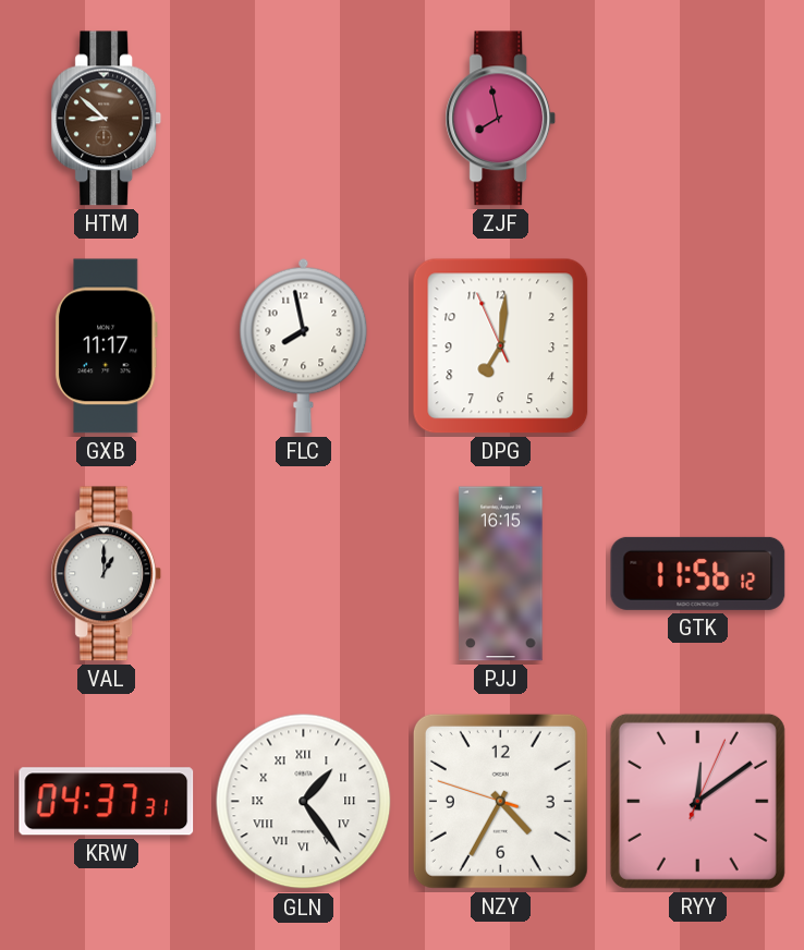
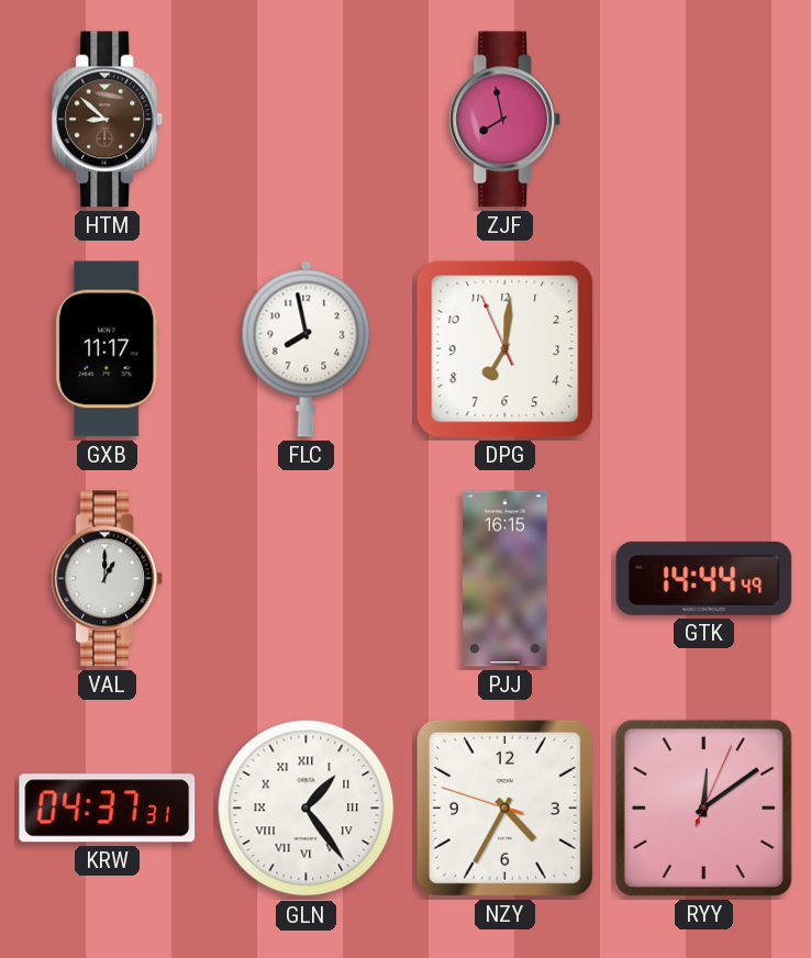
GTK: 11:56 -> 14:44 (704, 578)
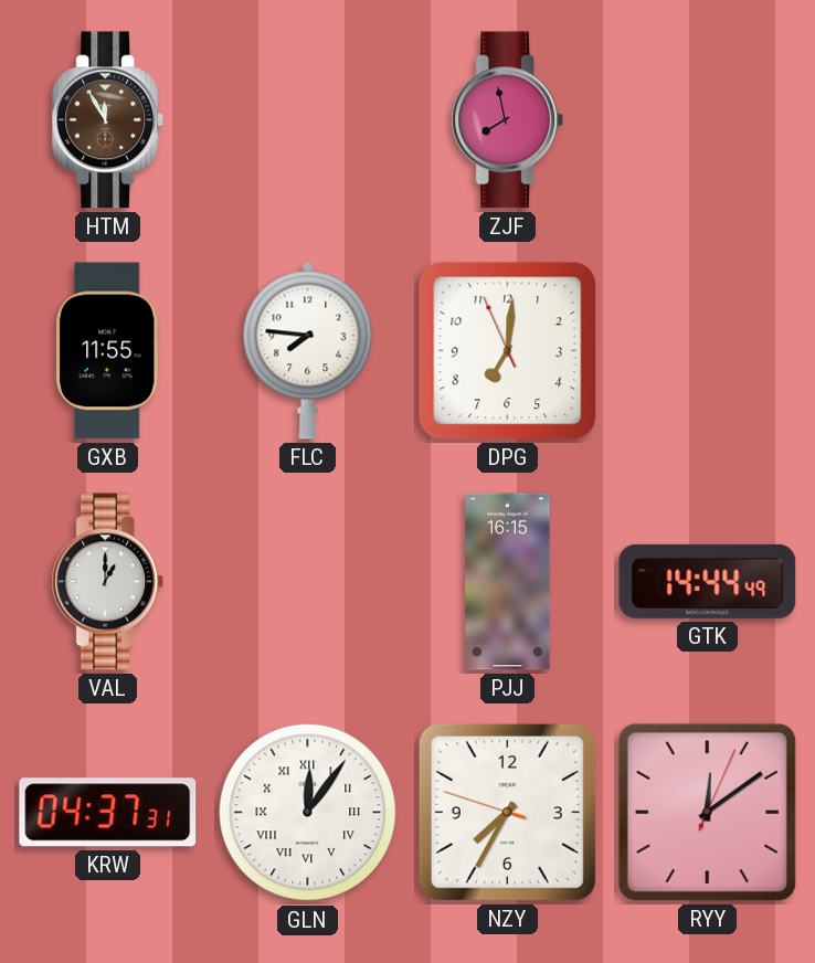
HTM: 8:52 -> 11:55 (108, 120)
GXB: 11:17 -> 11:55 (107, 351)
FLC: 7:58 -> 7:46 (308, 350)
GLN: 1:24 -> 12:06 (308, 813)
NZY: 4:34 -> 7:34 (507, 812)
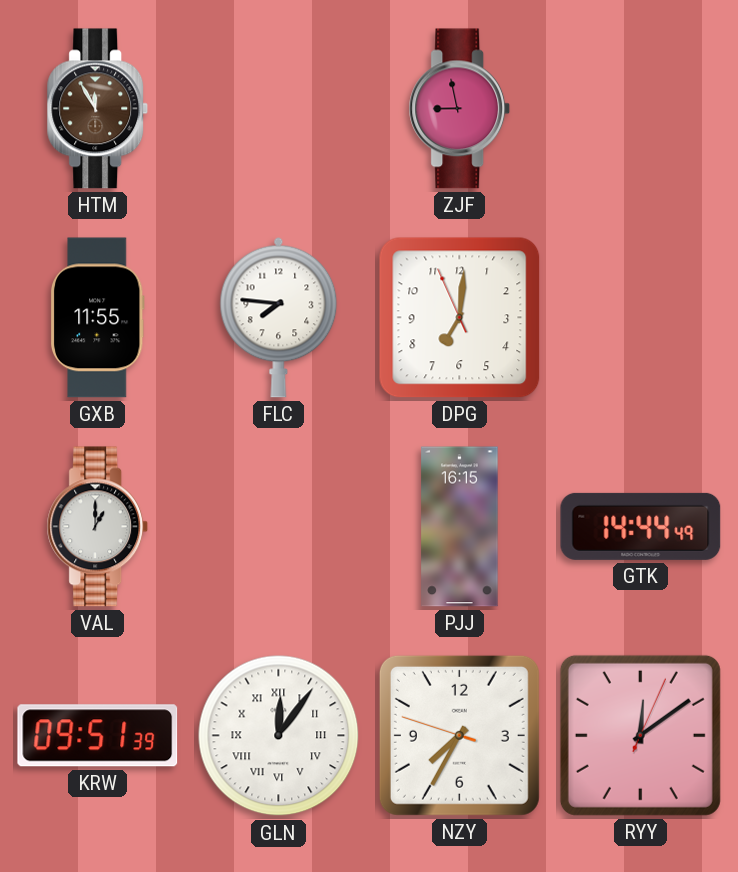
ZJF: 7:58 -> 8:58 (460, 109)
KRW: 04:37 -> 09:51 (98, 736)
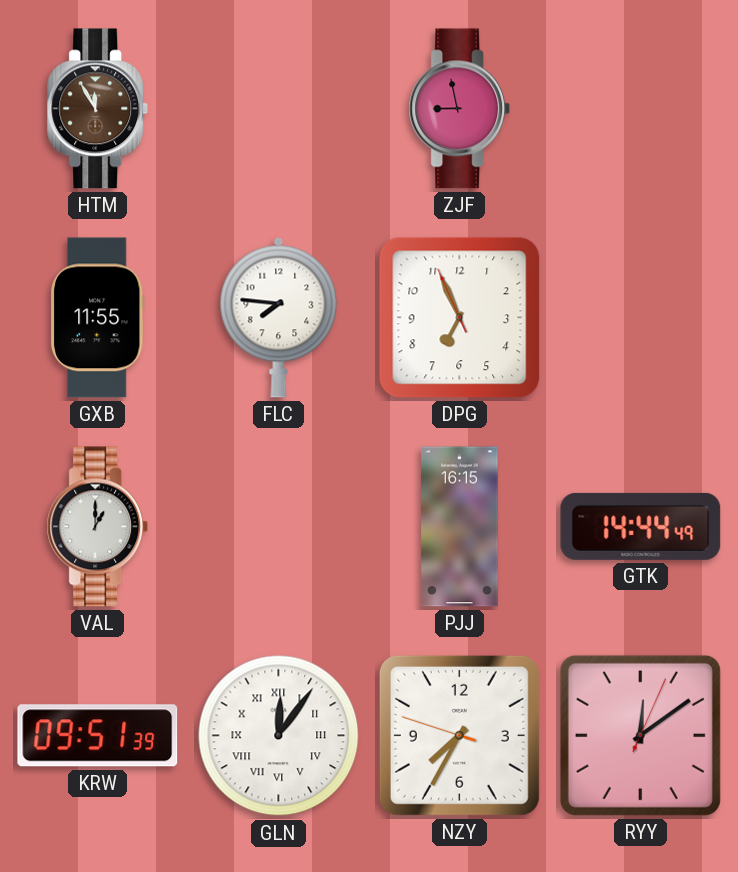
DPG: 7:00 -> 6:55 (460, 318)
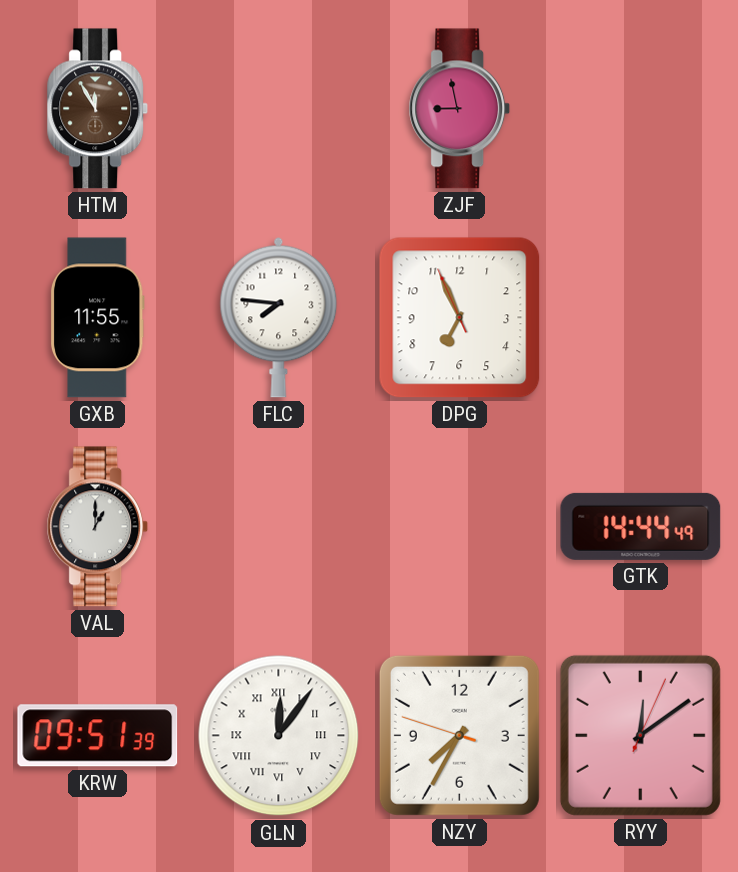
PJJ: 16:15 -> none (460, 527)
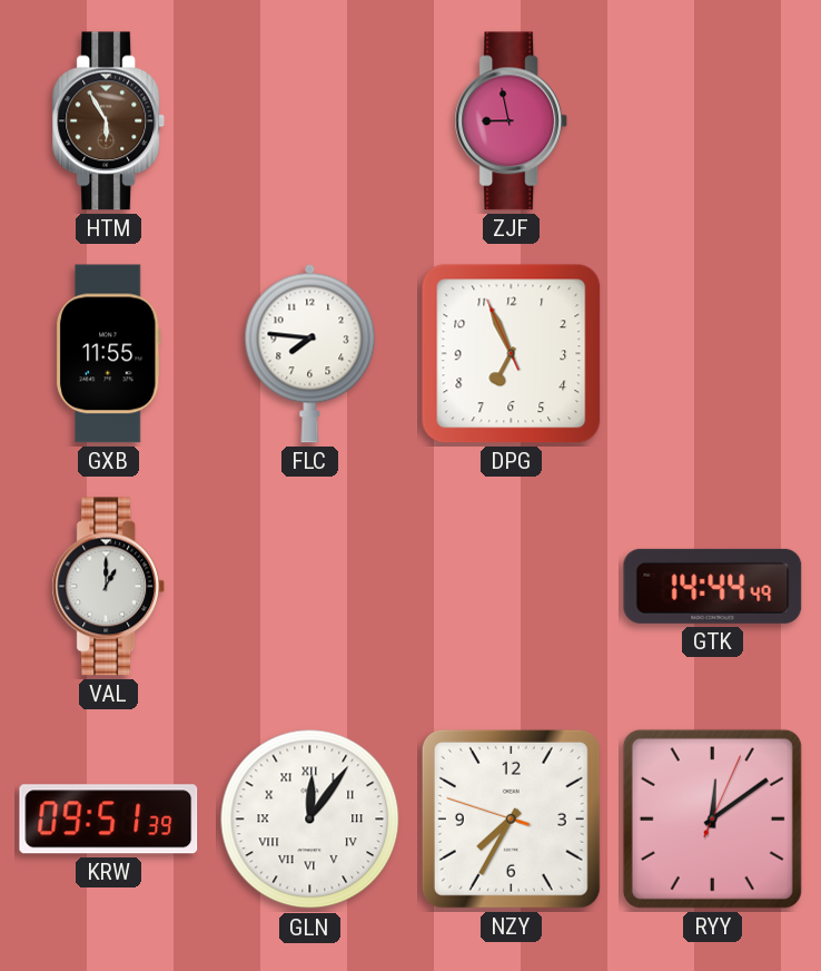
HTM: 11:55 -> 5:55 (109, 121)
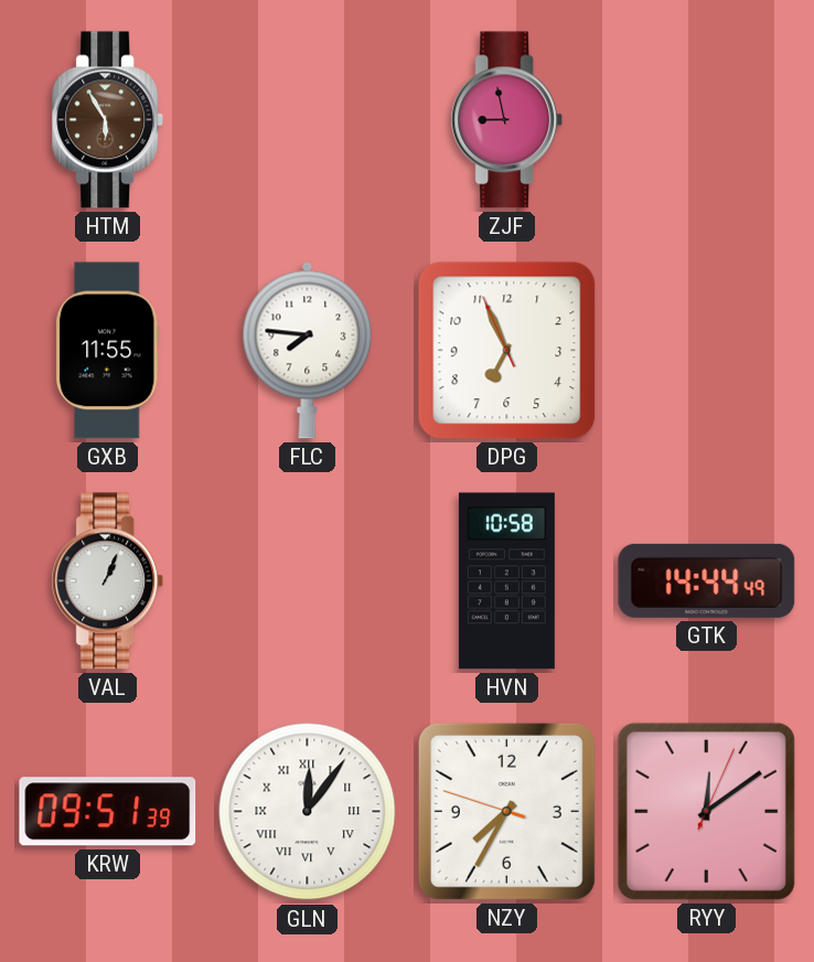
VAL: 1:00 -> 1:04 (108, 581)
HVN: none -> 10:58 (506, 581)
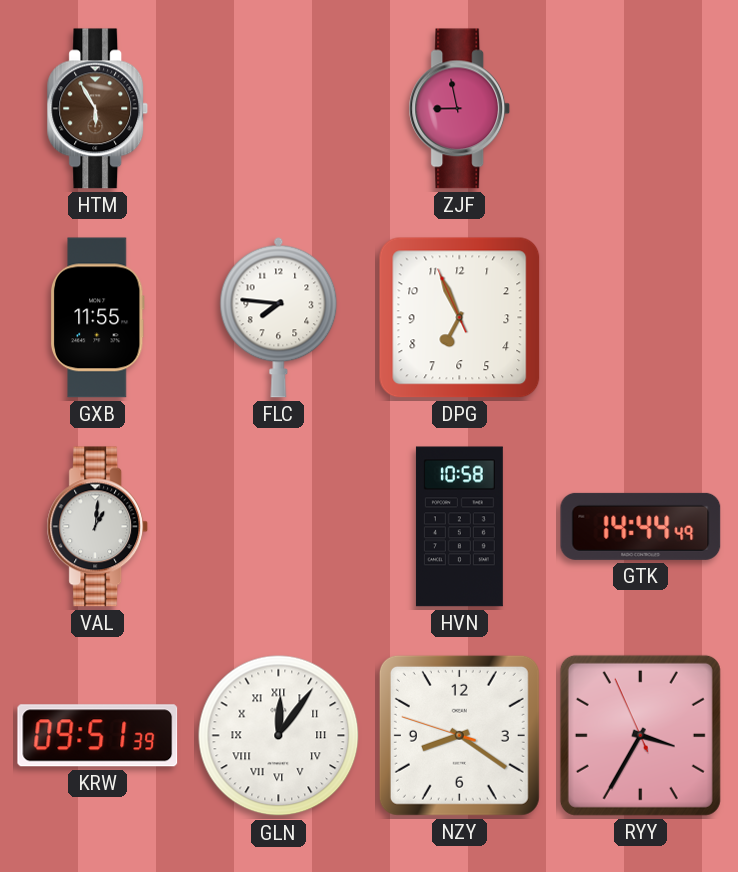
VAL: 1:04 -> 1:01 (98, 527)
NZY: 7:34 -> 8:20 (459, 735)
RYY: 12:09 -> 3:34 (640, 735)
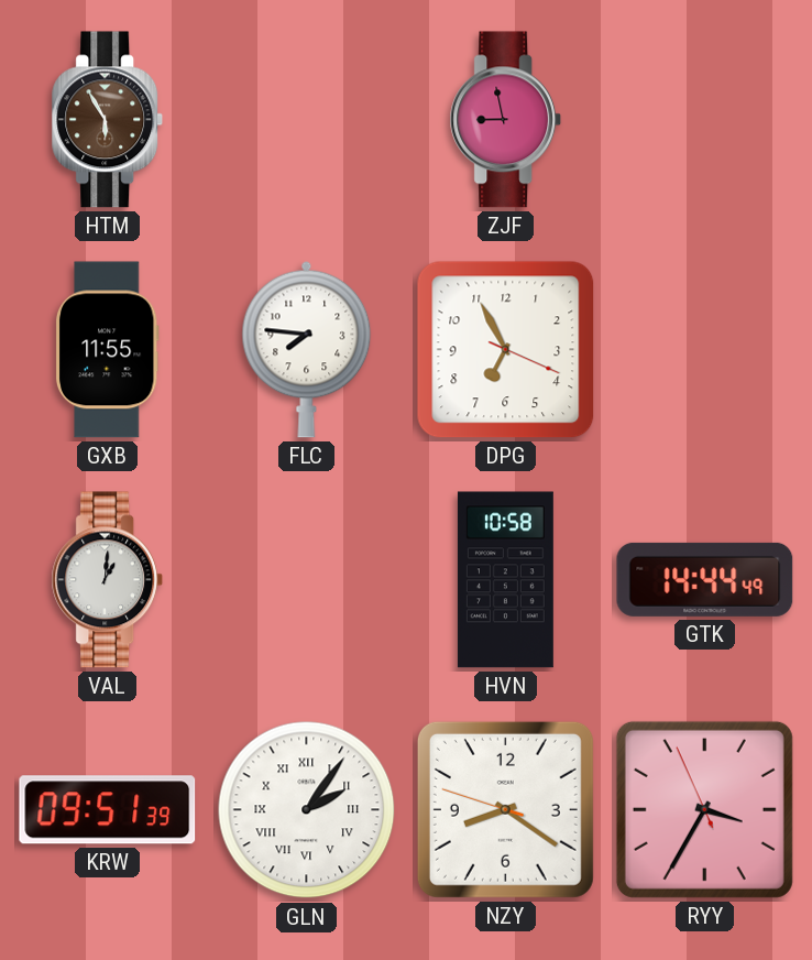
DPG: 6:55:56 -> 6:55:19 (506, 350)
GLN: 12:06 -> 2:06 (307, 810)
